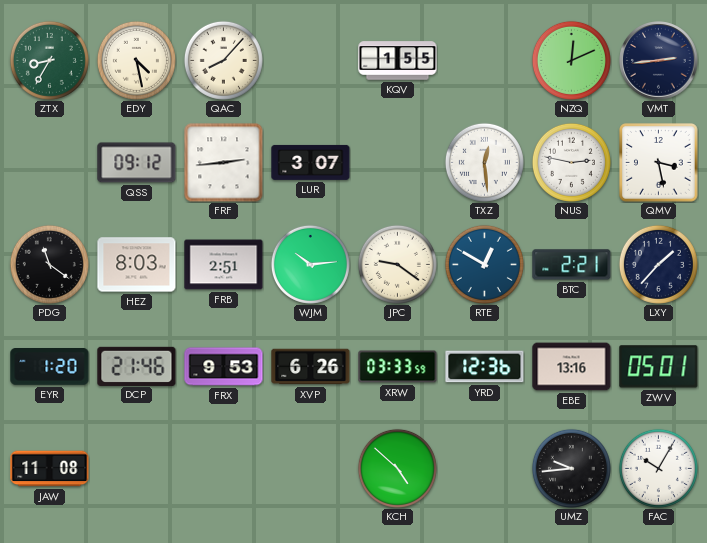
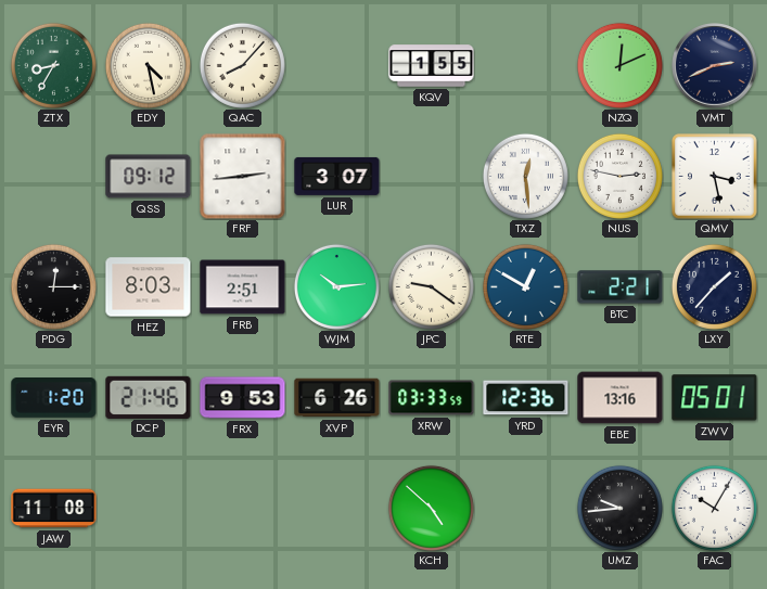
VMT: 2:44 -> 2:41 (715, 66)
PDG: 11:21 -> 12:15 (53, 286)
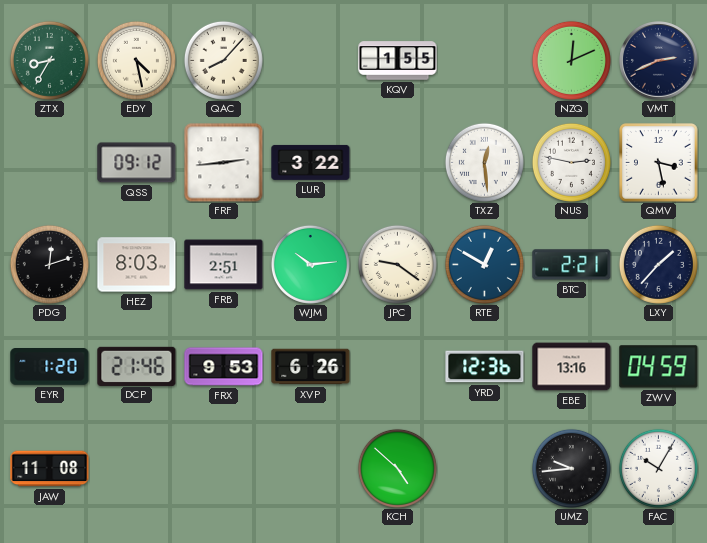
LUR: 3:07 -> 3:22 (311, 162)
PDG: 12:15 -> 12:12 (49, 264)
XRW: 03:33 -> none (432, 398)
ZWV: 05:01 -> 04:59 (659, 367)
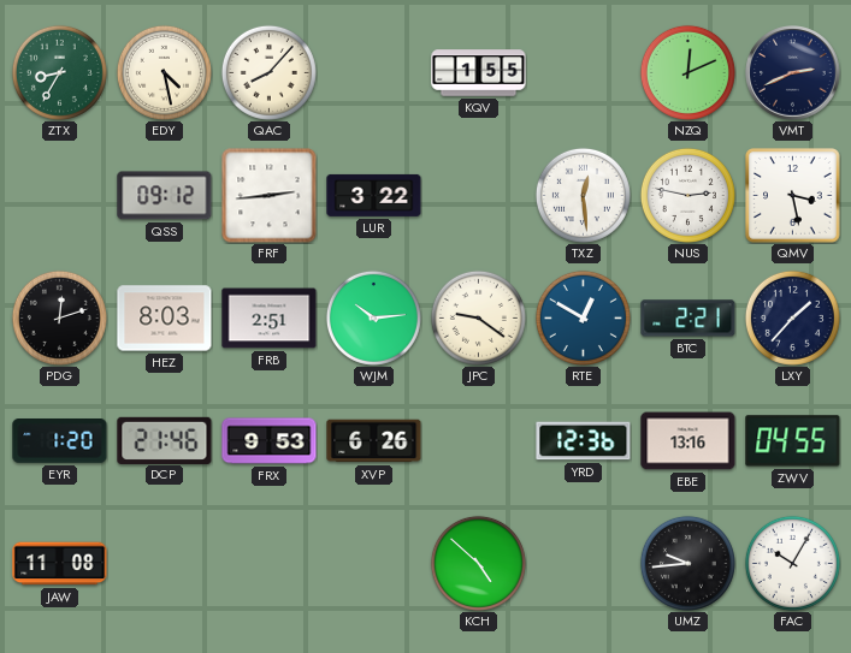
ZWV: 04:59 -> 04:55 (793, 441)
